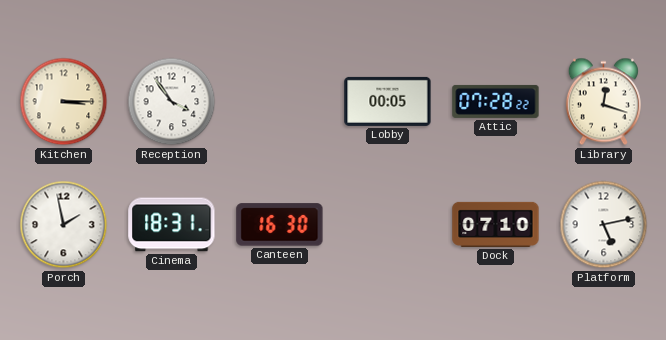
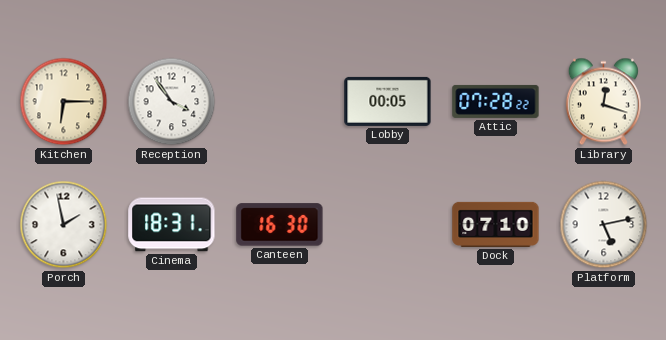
Kitchen: 3:15 -> 6:15 (64, 102)
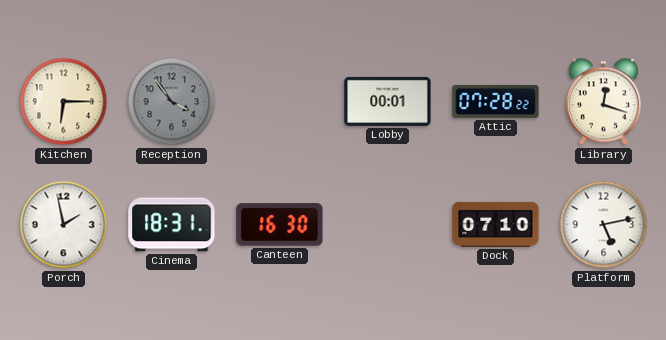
Reception dial: white -> grey (172, 102)
Lobby: 00:05 -> 00:01 (388, 101)
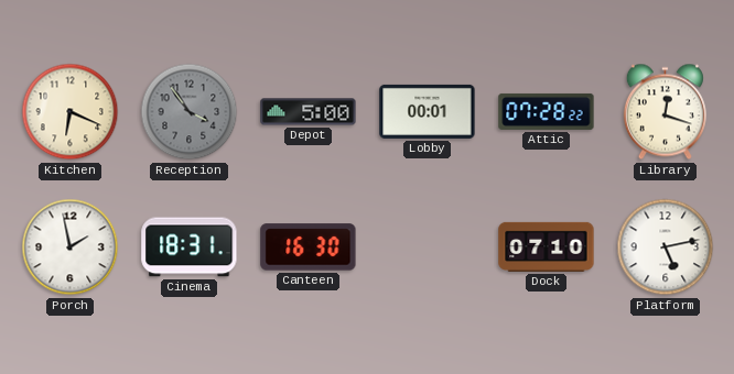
Kitchen: 6:15 -> 6:19 (71, 112)
Depot: none -> 5:00 (309, 112)
